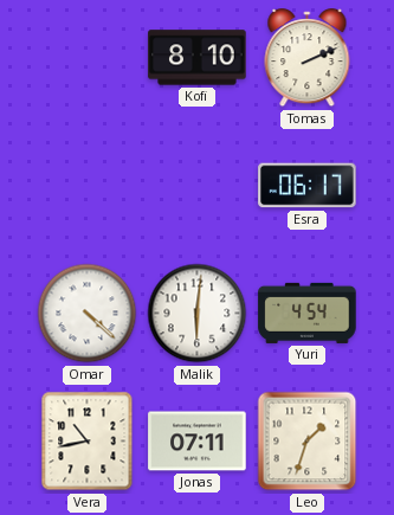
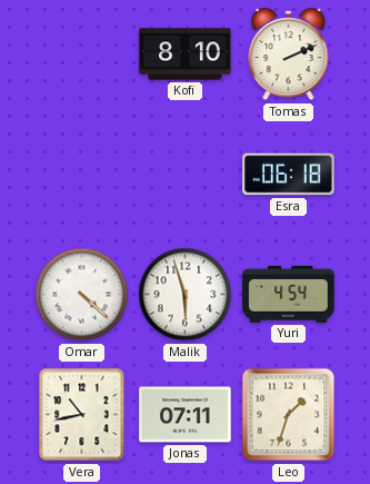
Esra: 06:17 -> 06:18 (289, 175)
Malik: 6:01 -> 5:57 (186, 295)
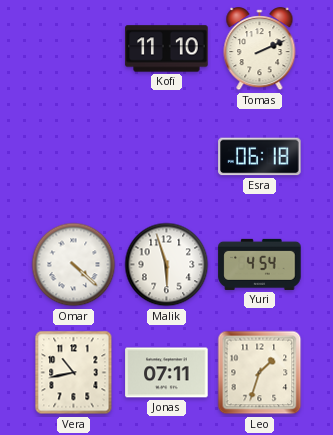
Kofi: 8:10 -> 11:10 (167, 49)
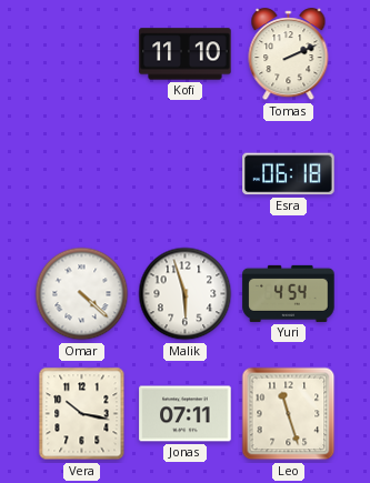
Vera: 10:43 -> 10:17 (82, 414)
Leo: 1:33 -> 11:27 (289, 414)
